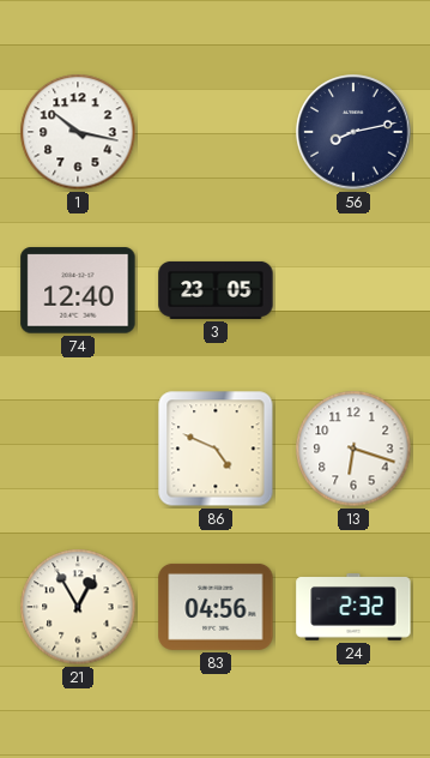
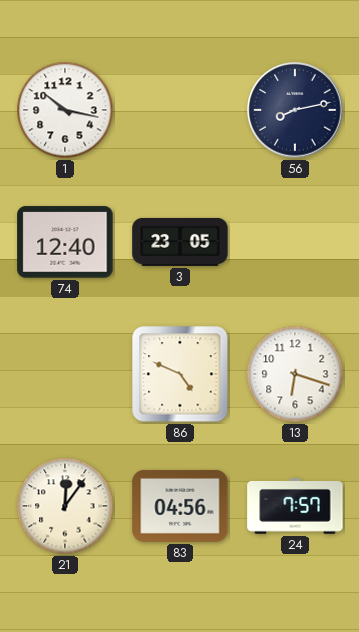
21: 12:55 -> 12:06 (65, 506)
24: 2:32 -> 7:57 (295, 506)
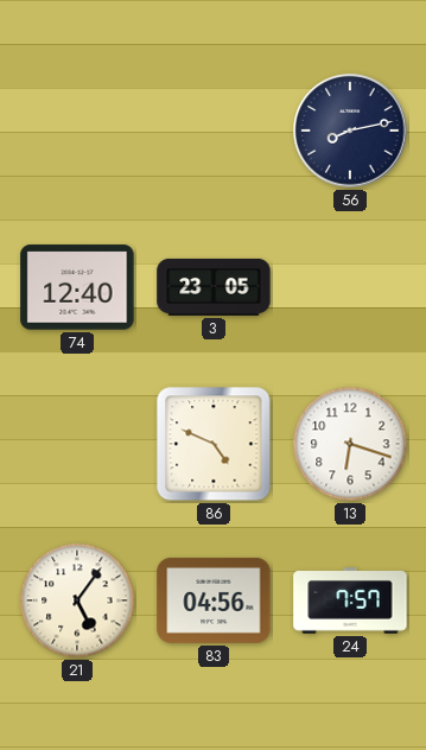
1: 10:17 -> none (65, 110)
21: 12:06 -> 5:06 (77, 600)
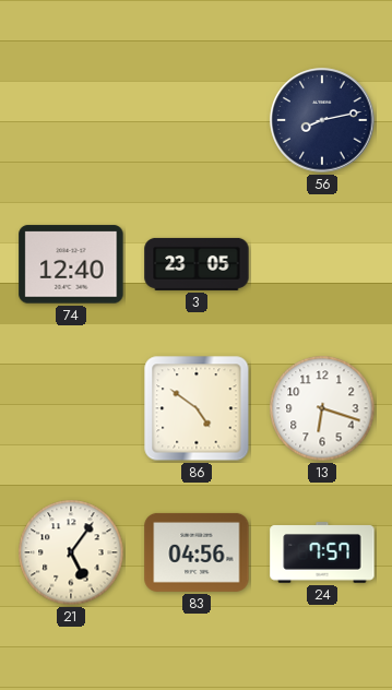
86: 4:49 -> 4:51 (197, 408)
